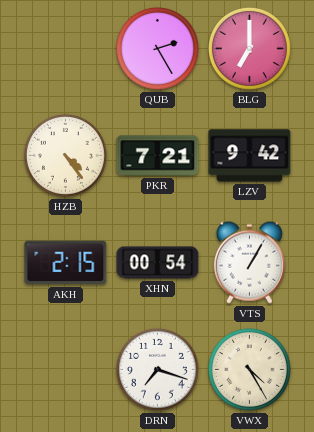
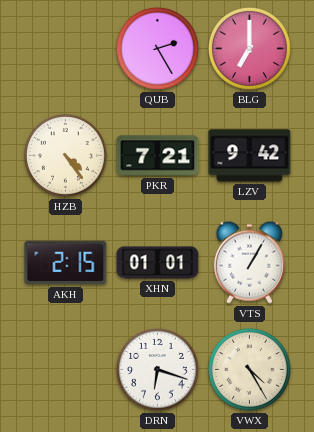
XHN: 00:54 -> 01:01 (158, 263)
DRN: 7:18 -> 6:18 (157, 369)
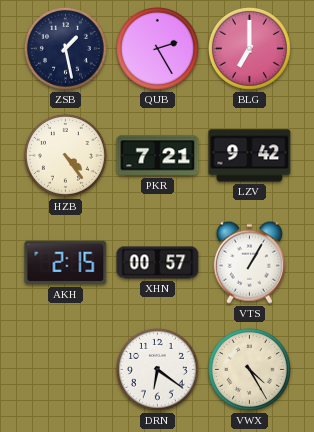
ZSB: none -> 1:28 (65, 48)
XHN: 01:01 -> 00:57 (158, 263)
DRN: 6:18 -> 6:21 (157, 369)
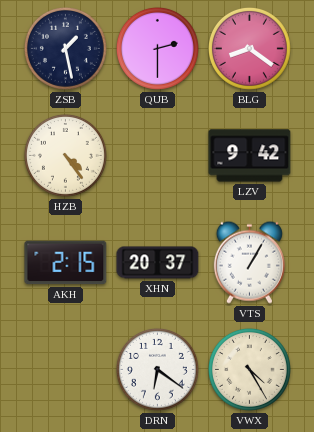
QUB: 2:25 -> 2:30 (157, 48)
BLG: 7:00 -> 8:21 (249, 48)
PKR: 7:21 -> none (158, 156)
XHN: 00:57 -> 20:37 (158, 263)
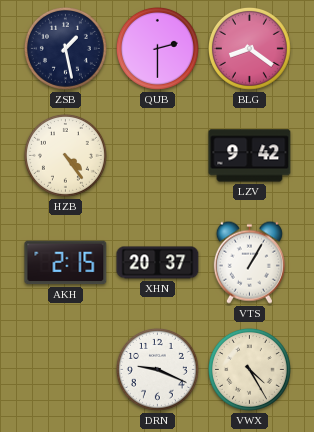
DRN: 6:21 -> 9:19 (157, 369)
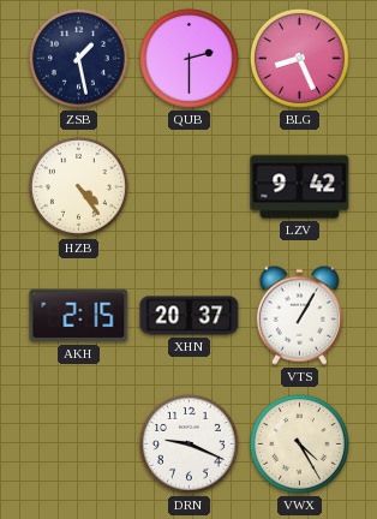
BLG: 8:21 -> 8:26 (299, 58)
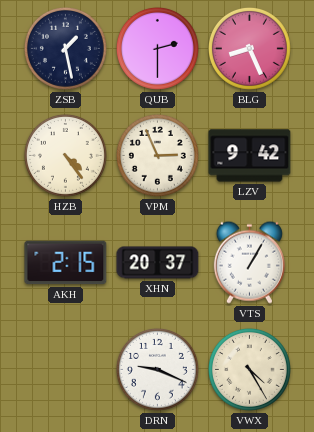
VPM: none -> 2:56 (157, 155)
